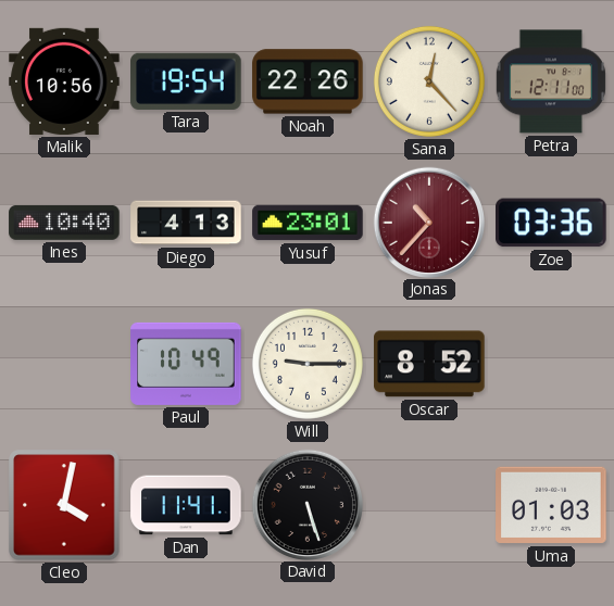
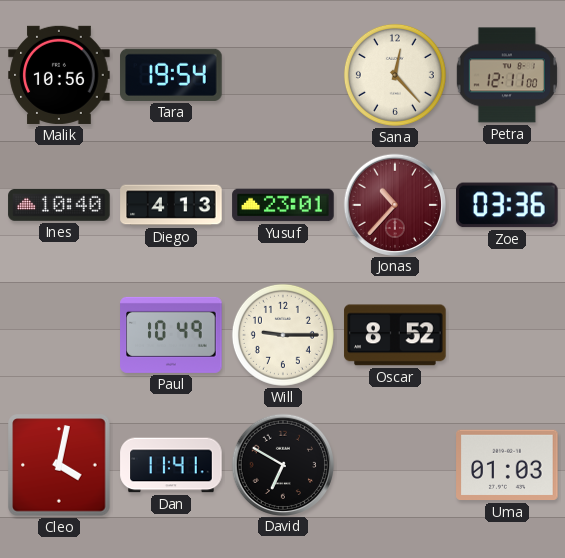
Noah: 22:26 -> none (308, 81)
David: 5:27 -> 6:50 (282, 464)
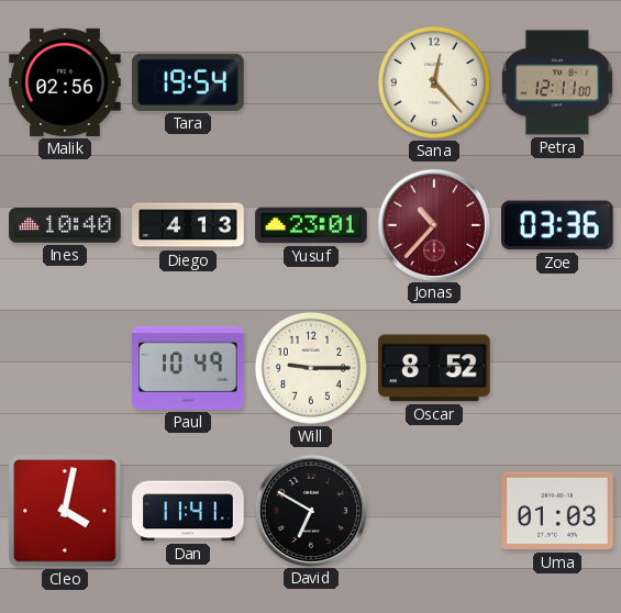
Malik: 10:56 -> 02:56 (65, 82)
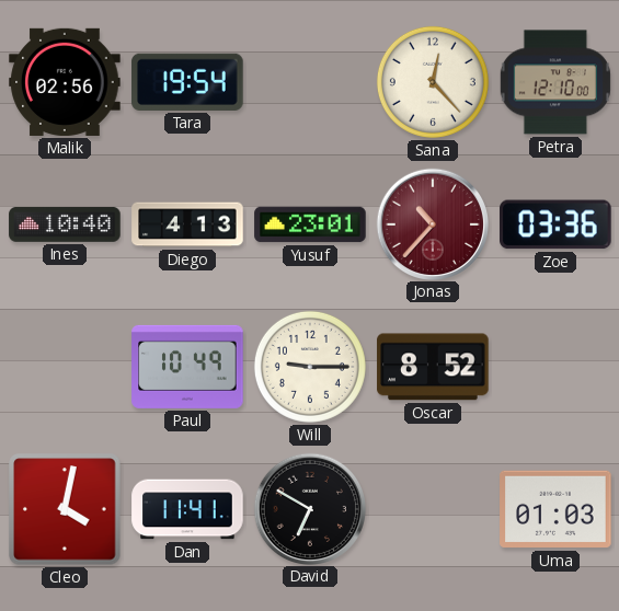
Petra: 12:11 -> 12:10 (555, 82)
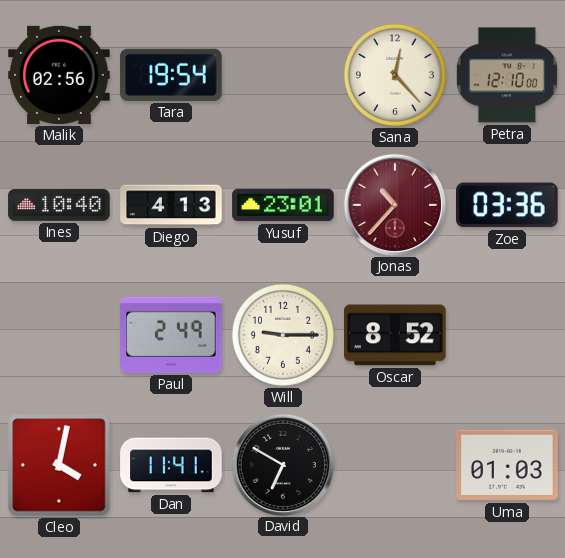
Paul: 10:49 -> 2:49 (171, 335)
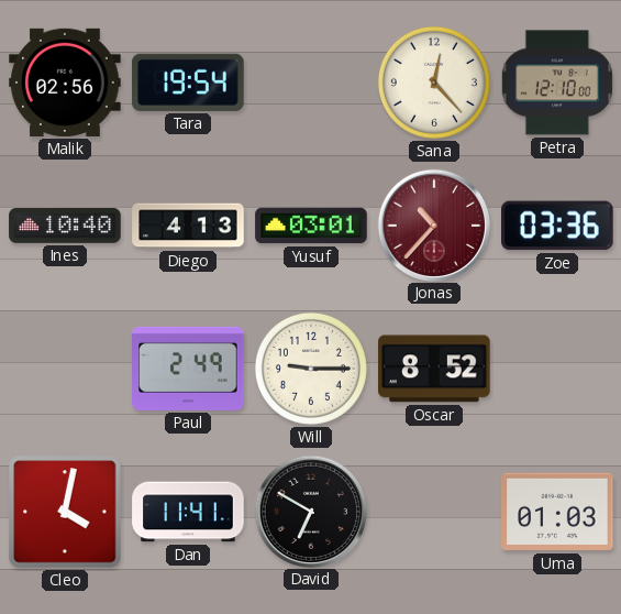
Yusuf: 23:01 -> 03:01 (311, 226)
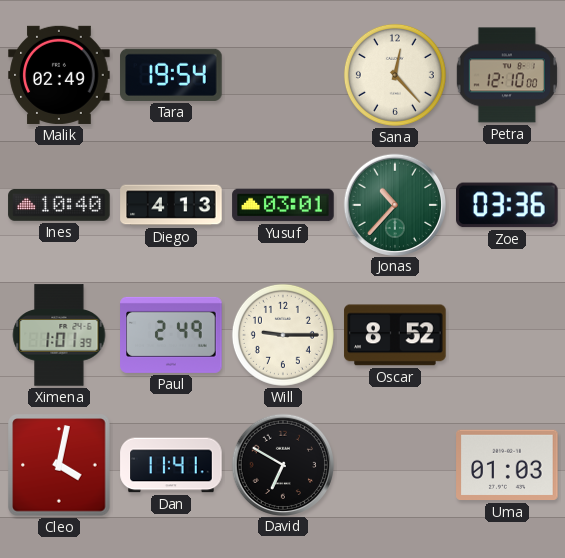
Malik: 02:56 -> 02:49 (59, 75)
Jonas dial: burgundy -> green (394, 204)
Ximena: none -> 1:01 (59, 335)
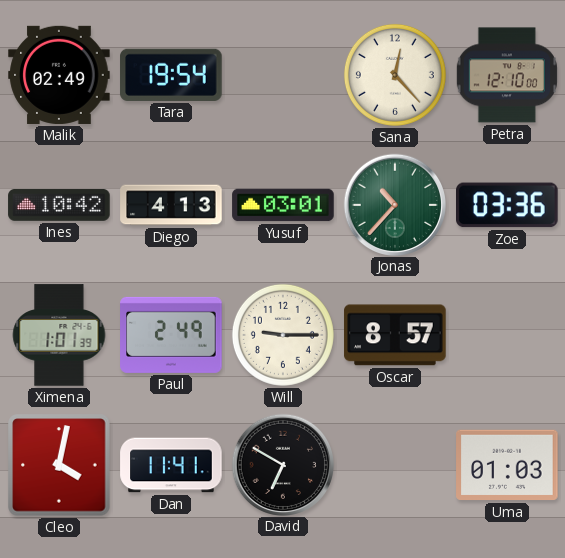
Ines: 10:40 -> 10:42 (59, 205)
Oscar: 8:52 -> 8:57 (395, 335)
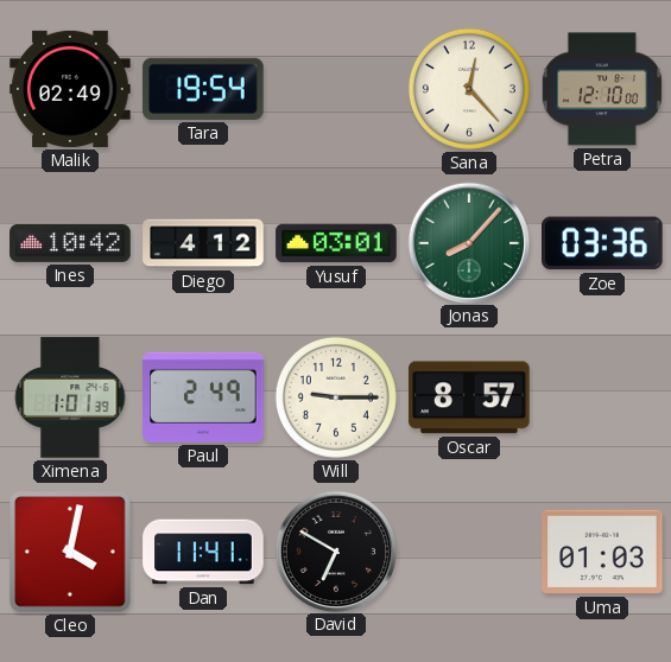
Diego: 4:13 -> 4:12 (203, 243)
Jonas: 10:37 -> 8:07 (468, 242)
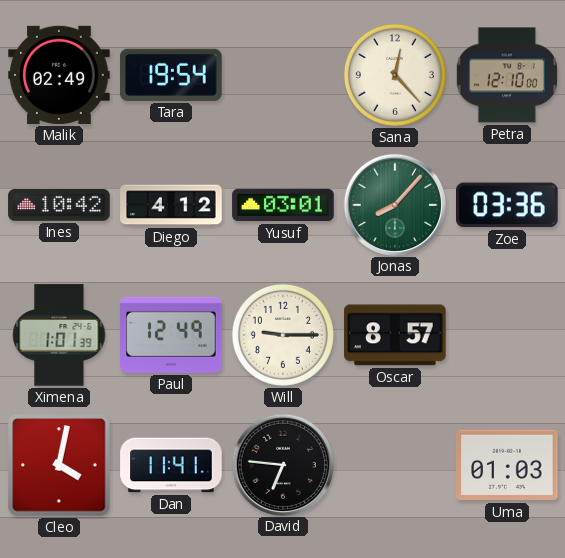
Paul: 2:49 -> 12:49 (171, 335)
David: 6:50 -> 6:46 (282, 464)
